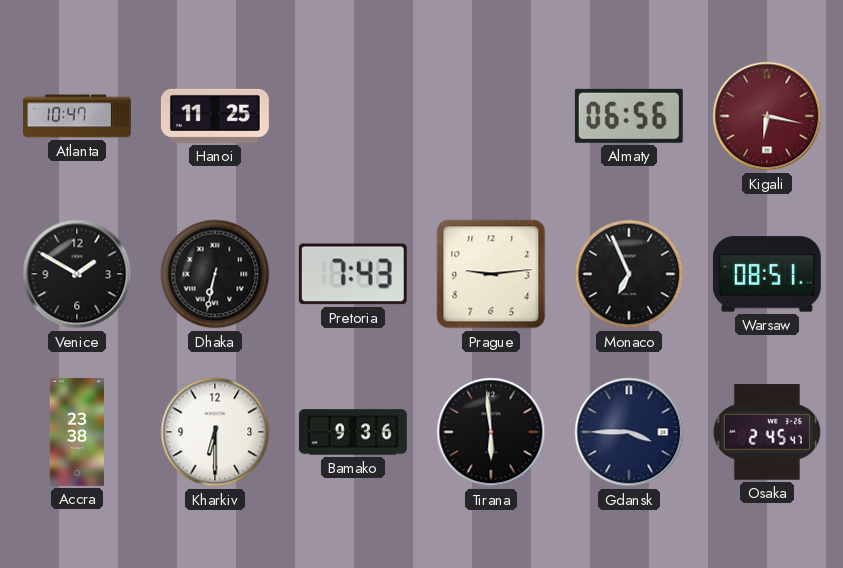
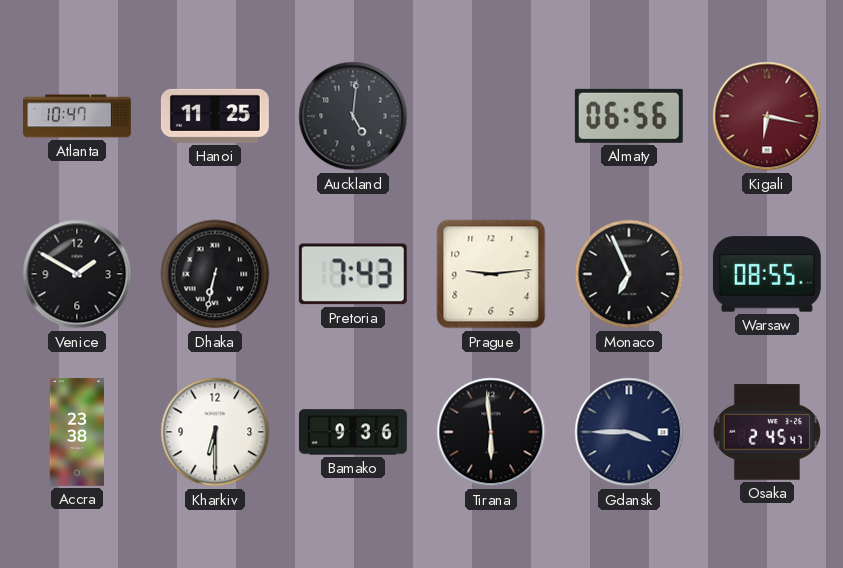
Auckland: none -> 5:01 (353, 116)
Warsaw: 08:51 -> 08:55 (767, 274)
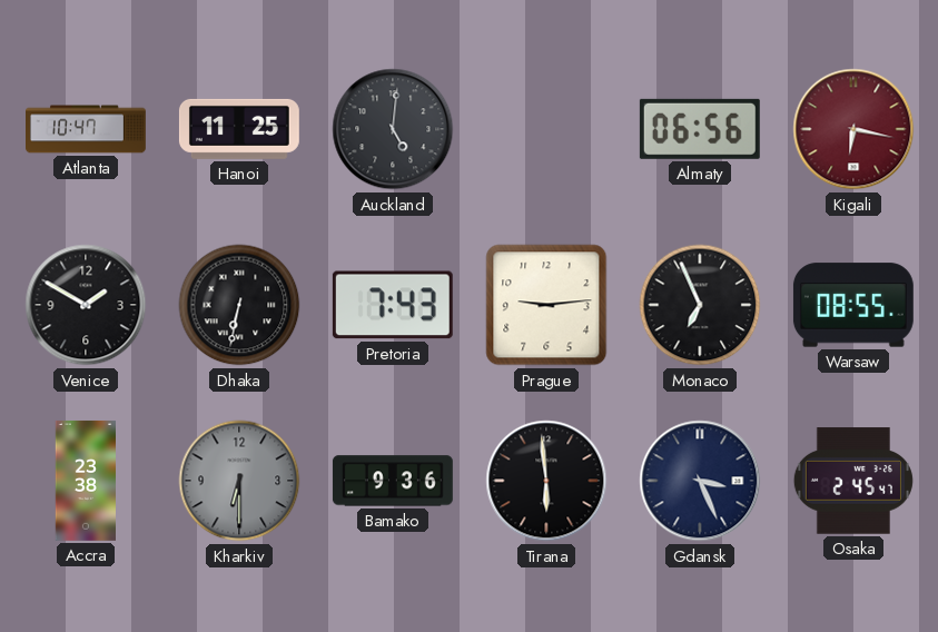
Kharkiv dial: white -> grey (239, 481)
Gdansk: 3:45 -> 3:26 (700, 481)
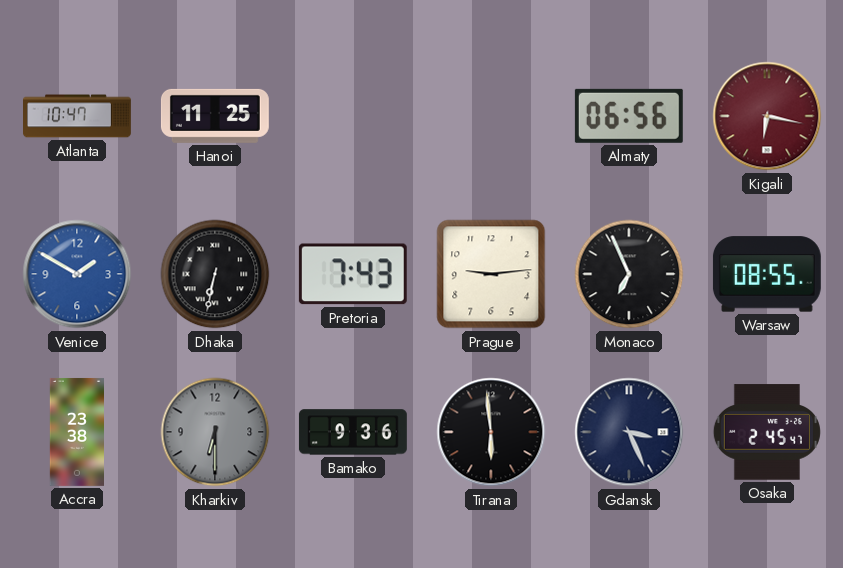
Auckland: 5:01 -> none (393, 129)
Venice dial: black -> blue (77, 274)
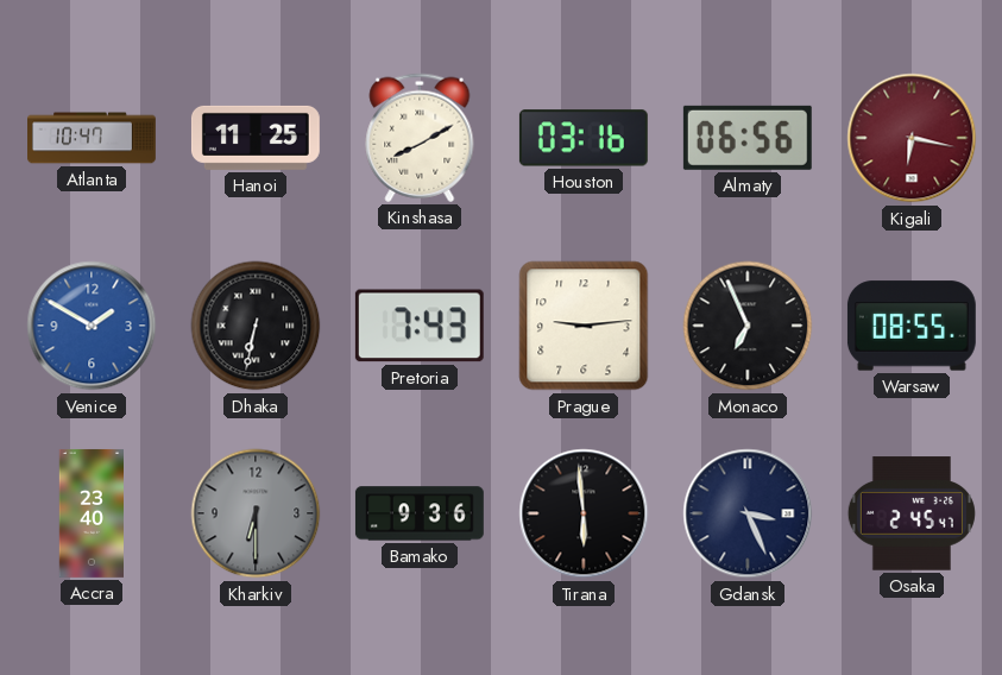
Kinshasa: none -> 8:10 (420, 138)
Houston: none -> 03:16 (584, 138)
Accra: 23:38 -> 23:40 (90, 513)
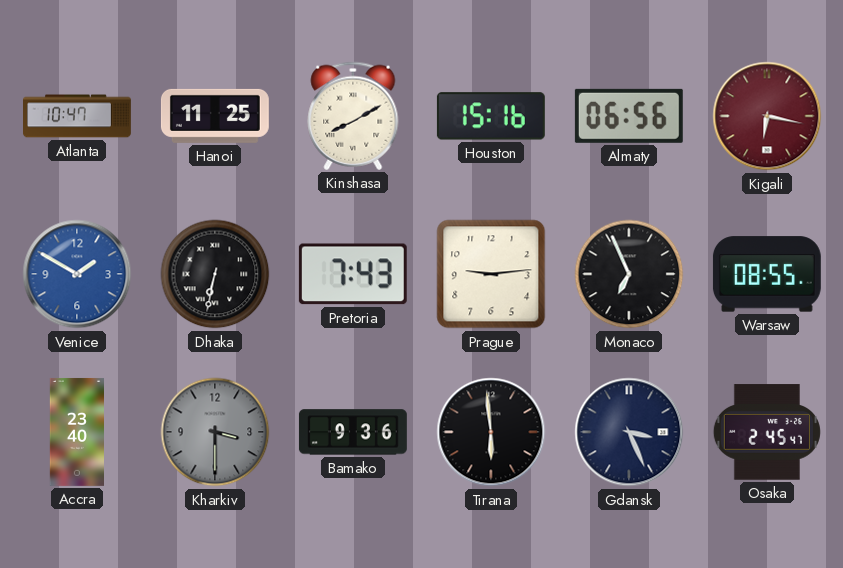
Houston: 03:16 -> 15:16 (491, 116)
Kharkiv: 6:30 -> 3:30 (215, 432)
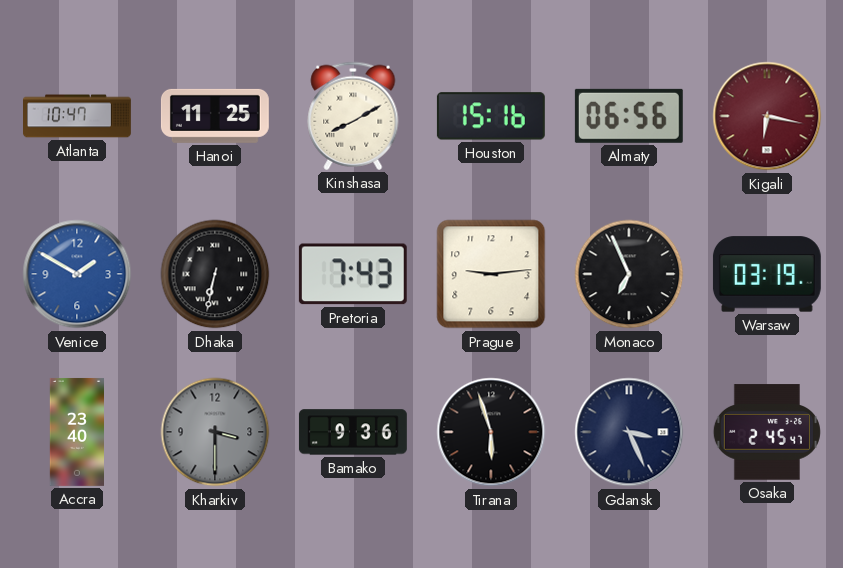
Warsaw: 08:55 -> 03:19 (767, 274)
Tirana: 5:59 -> 5:57 (491, 432)
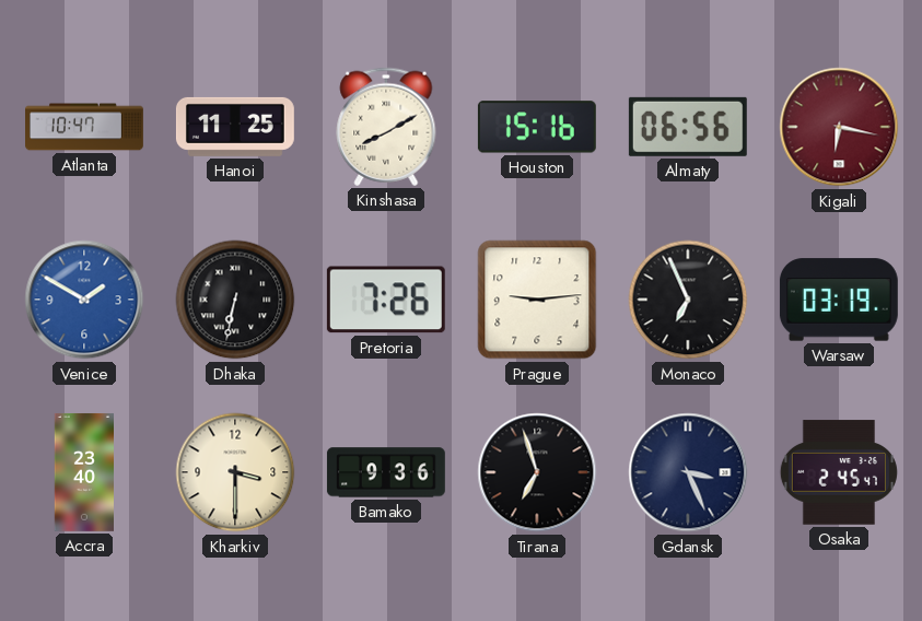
Pretoria: 7:43 -> 7:26 (386, 300)
Kharkiv dial: grey -> cream (235, 472)
Tirana: 5:57 -> 6:57 (537, 472)
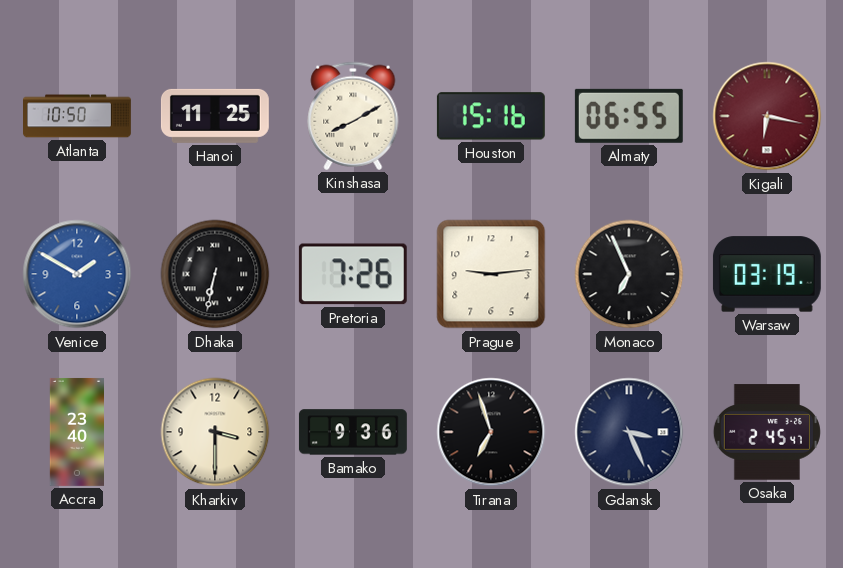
Atlanta: 10:47 -> 10:50 (78, 116)
Almaty: 06:56 -> 06:55 (629, 116)
